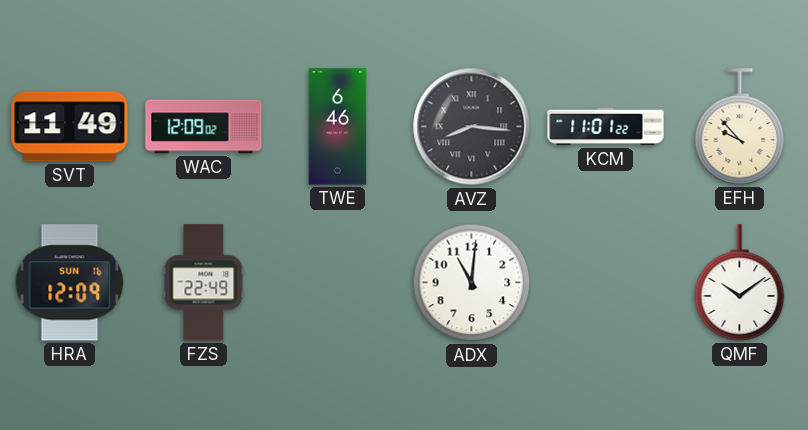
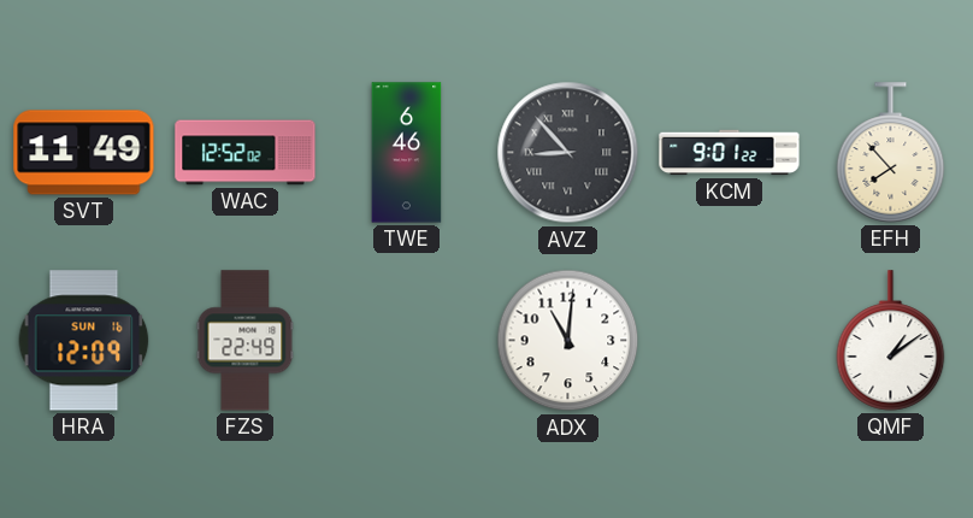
WAC: 12:09 -> 12:52 (246, 153)
AVZ: 8:16 -> 8:53 (568, 153)
KCM: 11:01 -> 9:01 (730, 153)
EFH: 9:53 -> 7:53 (891, 153)
QMF: 10:09 -> 1:09 (891, 341)
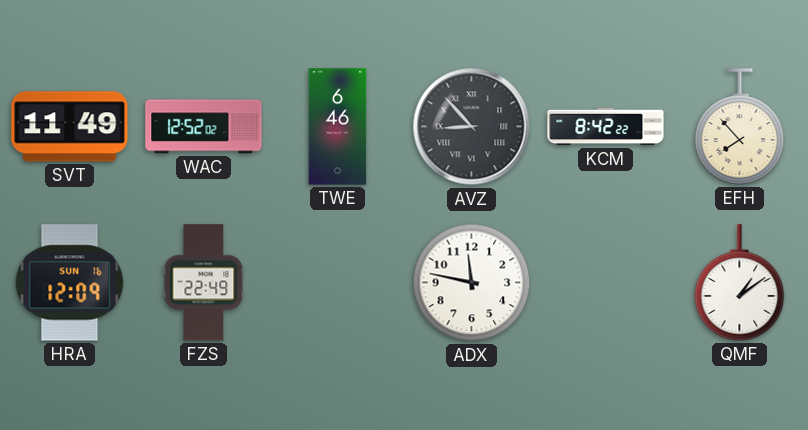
KCM: 9:01 -> 8:42 (606, 127)
ADX: 11:01 -> 11:47 (472, 283)
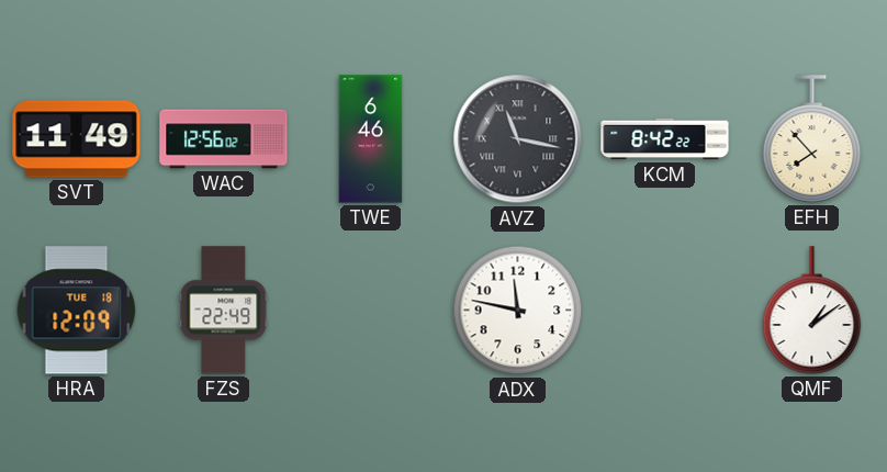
WAC: 12:52 -> 12:56 (224, 139)
AVZ: 8:53 -> 11:17 (518, 139)
HRA date: SUN 16 -> TUE 18 (77, 311)
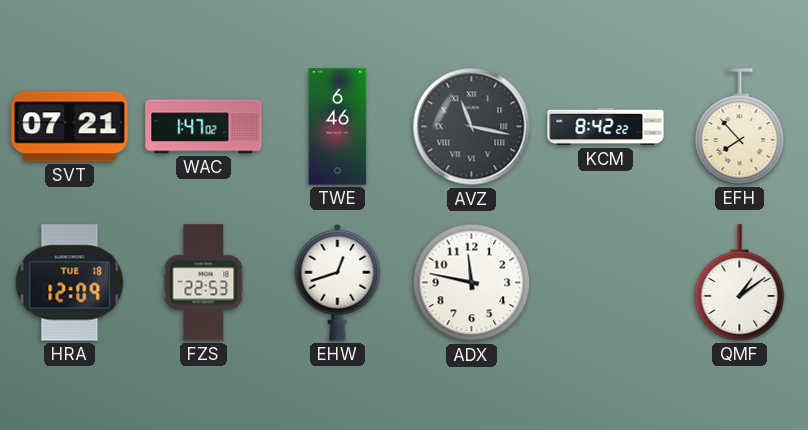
SVT: 11:49 -> 07:21 (70, 127)
WAC: 12:56 -> 1:47 (204, 127)
FZS: 22:49 -> 22:53 (204, 283)
EHW: none -> 12:42 (338, 282)
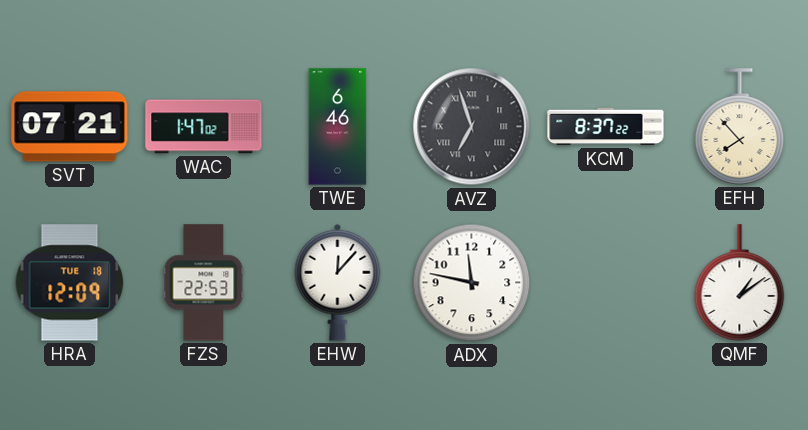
AVZ: 11:17 -> 6:57 (472, 127)
KCM: 8:42 -> 8:37 (606, 127)
EHW: 12:42 -> 12:07 (338, 282)
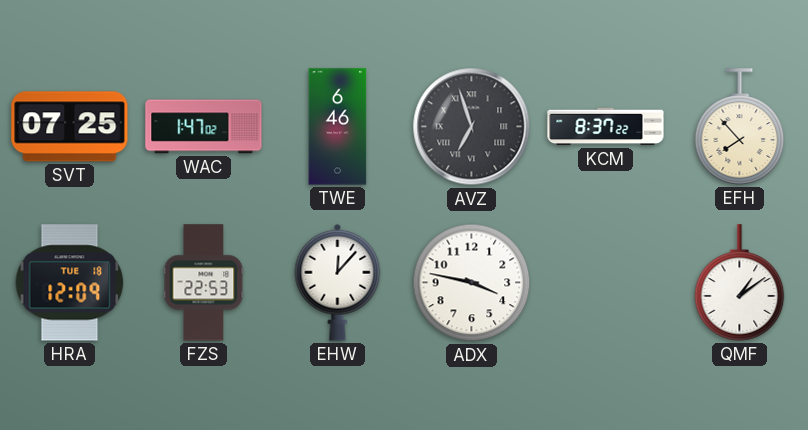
SVT: 07:21 -> 07:25 (70, 127)
ADX: 11:47 -> 3:47 (472, 283)
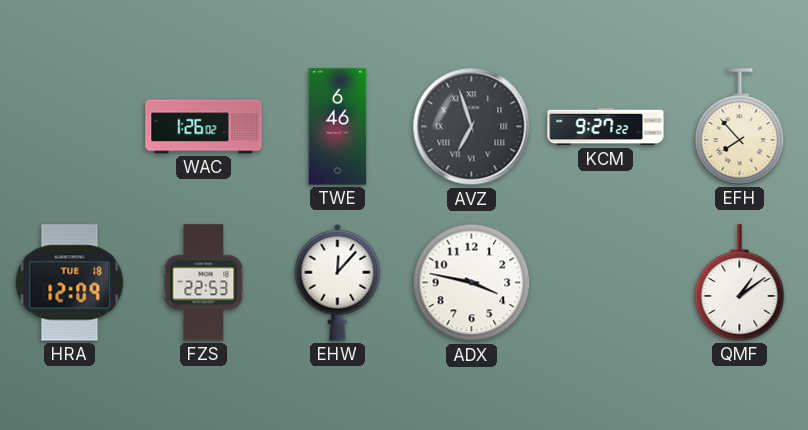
SVT: 07:25 -> none (70, 127)
WAC: 1:47 -> 1:26 (204, 127)
KCM: 8:37 -> 9:27 (606, 127)
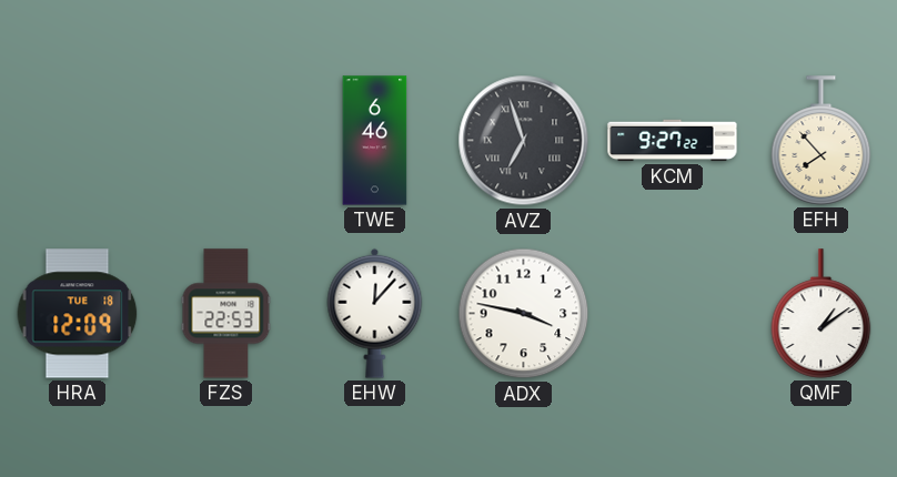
WAC: 1:26 -> none (204, 127)
